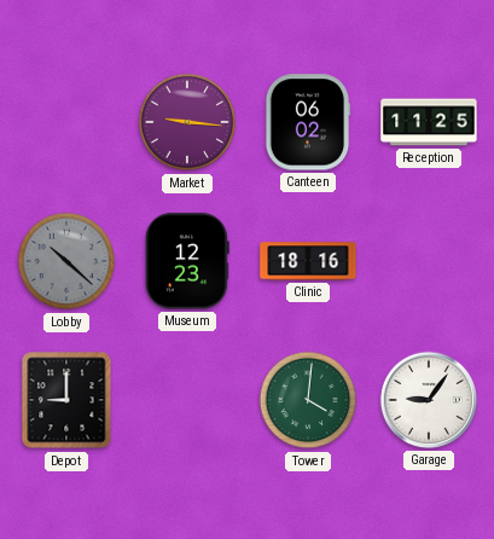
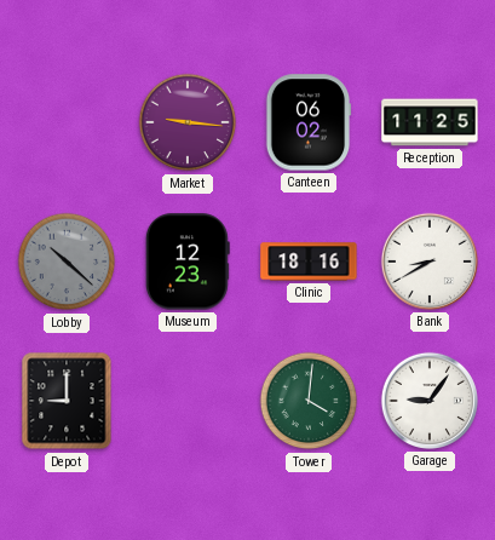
Bank: none -> 8:40 (430, 262)
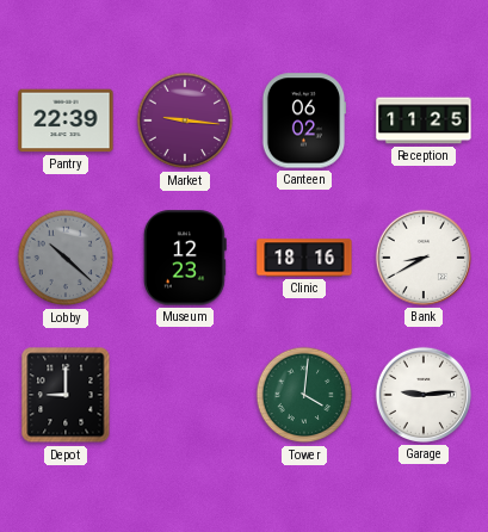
Pantry: none -> 22:39 (66, 120)
Garage: 9:06 -> 9:14 (424, 395)
